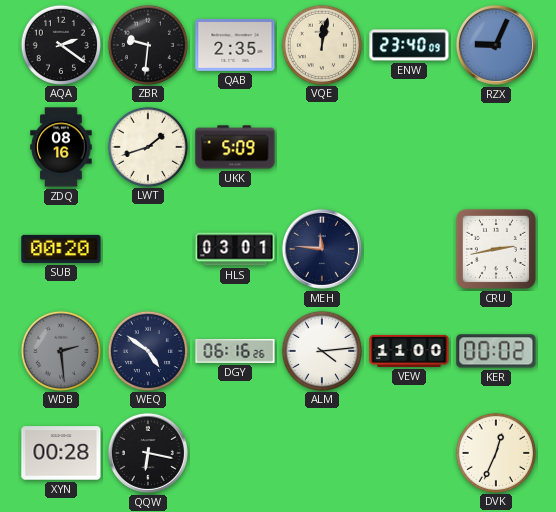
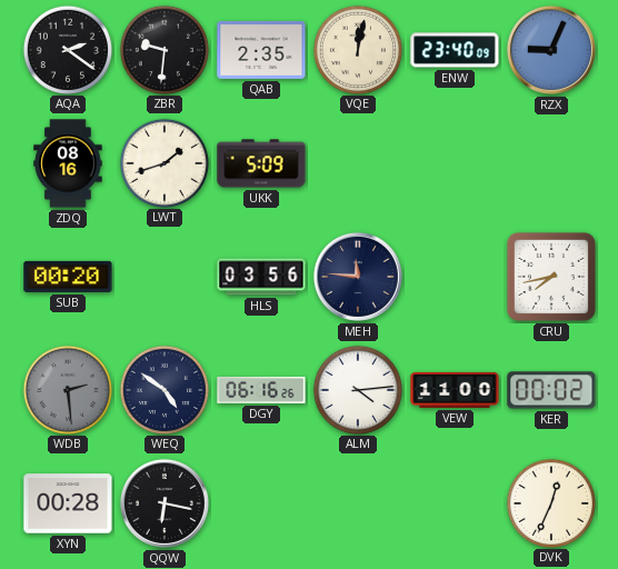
HLS: 03:01 -> 03:56 (261, 277)
CRU: 2:43 -> 7:43 (551, 277)
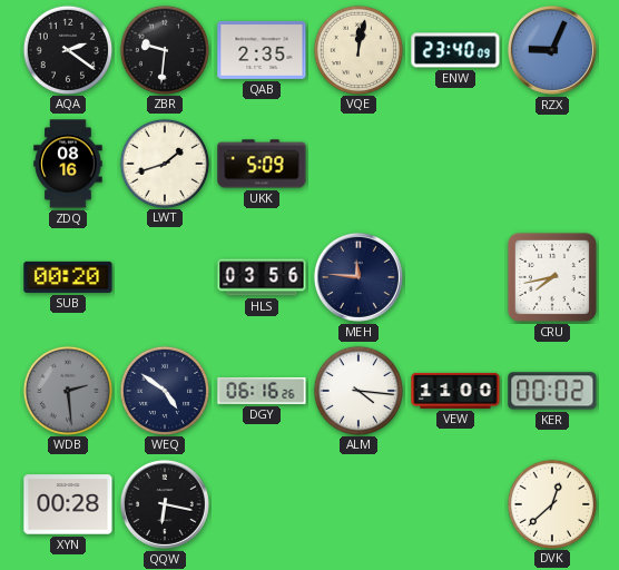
ALM: 4:14 -> 4:16 (357, 390)
DVK: 12:34 -> 12:38 (551, 503)
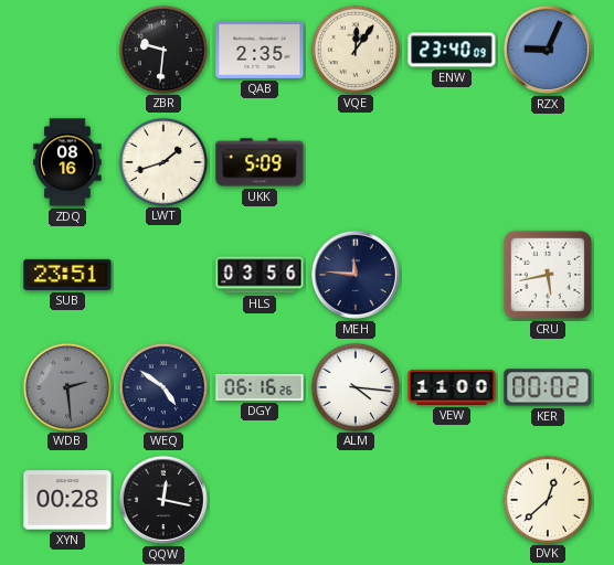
AQA: 2:21 -> none (67, 49)
VQE: 12:02 -> 12:06 (354, 49)
SUB: 00:20 -> 23:51 (67, 275)
CRU: 7:43 -> 5:43 (548, 275)
QQW: 6:17 -> 12:17 (163, 500)
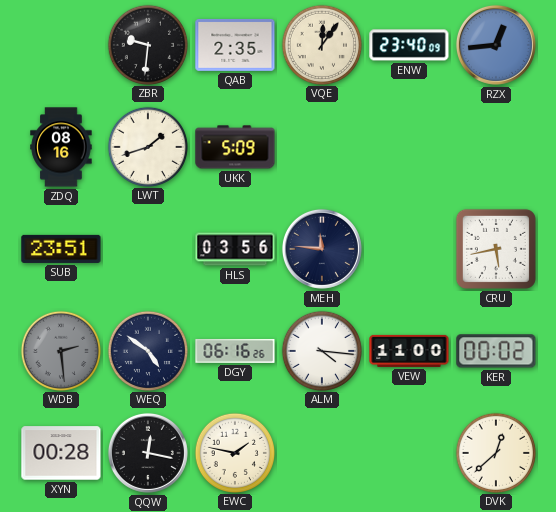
RZX: 9:04 -> 12:44 (496, 45)
EWC: none -> 1:47 (234, 452)
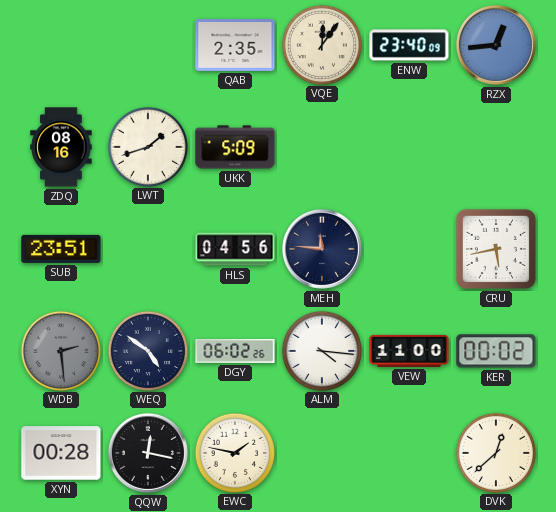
ZBR: 9:31 -> none (147, 44)
HLS: 03:56 -> 04:56 (235, 249)
DGY: 06:16 -> 06:02 (235, 351)
